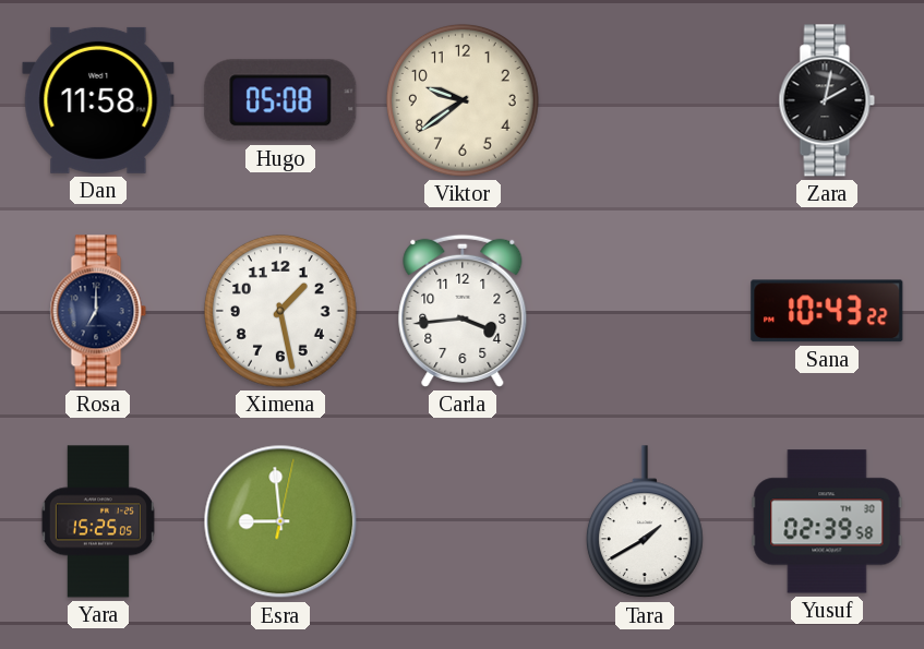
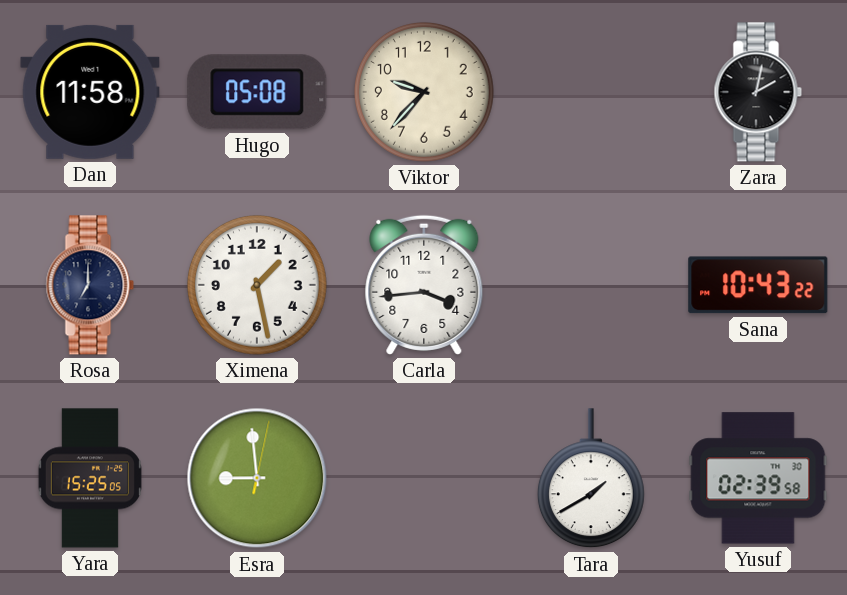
Viktor: 9:39 -> 9:37 (424, 92)
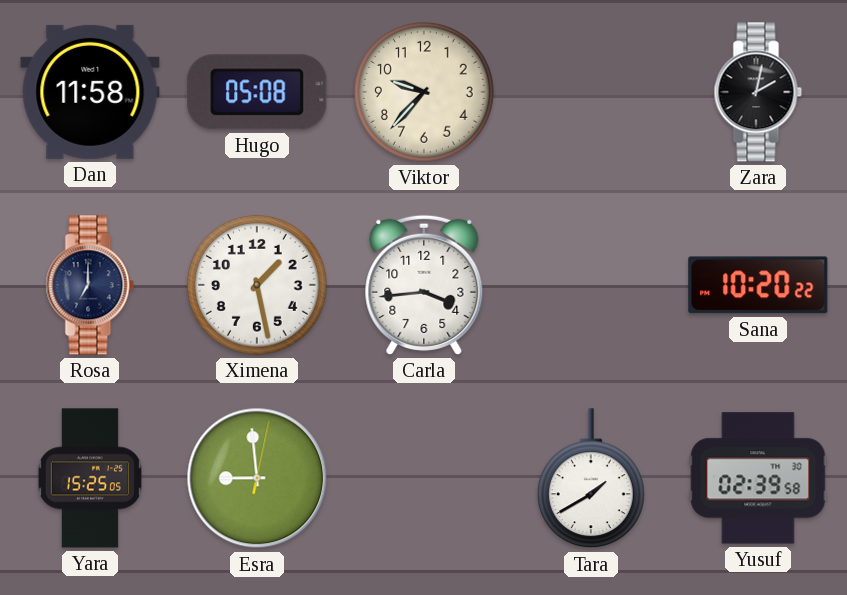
Sana: 10:43 -> 10:20 (758, 285)
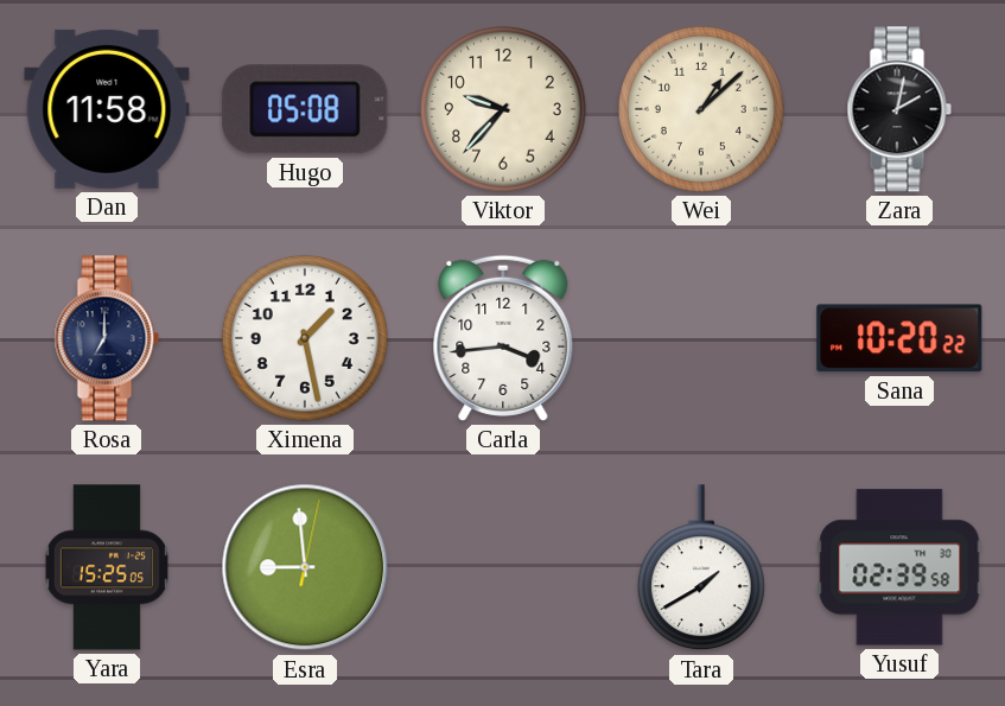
Wei: none -> 1:08 (701, 109)
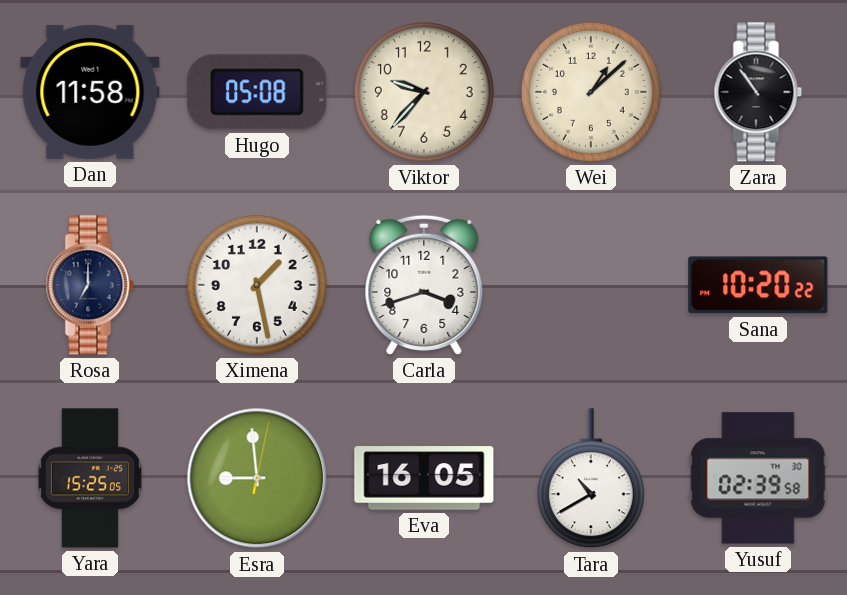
Zara: 2:02 -> 10:54 (758, 92)
Carla: 3:44 -> 3:42 (424, 285)
Eva: none -> 16:05 (424, 478)
Tara: 1:40 -> 10:40 (591, 479)
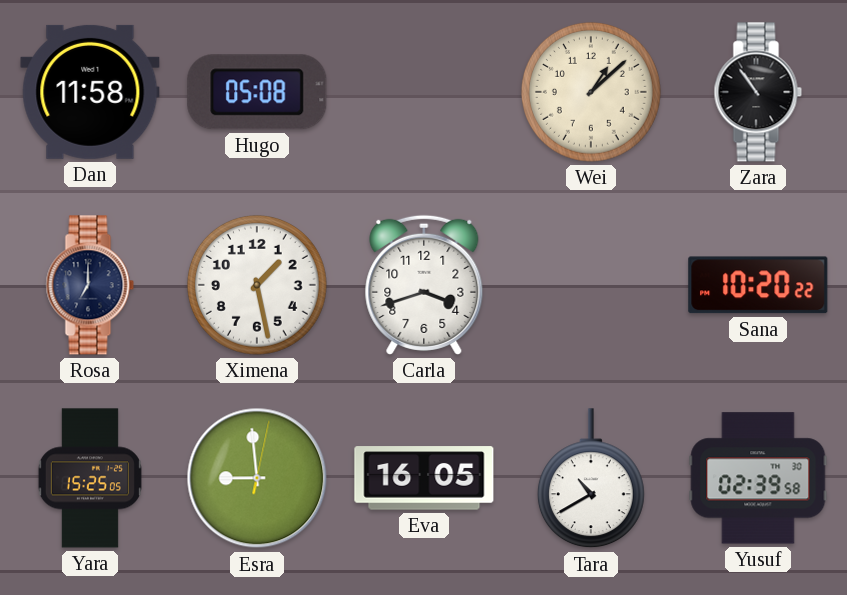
Viktor: 9:37 -> none (424, 92)
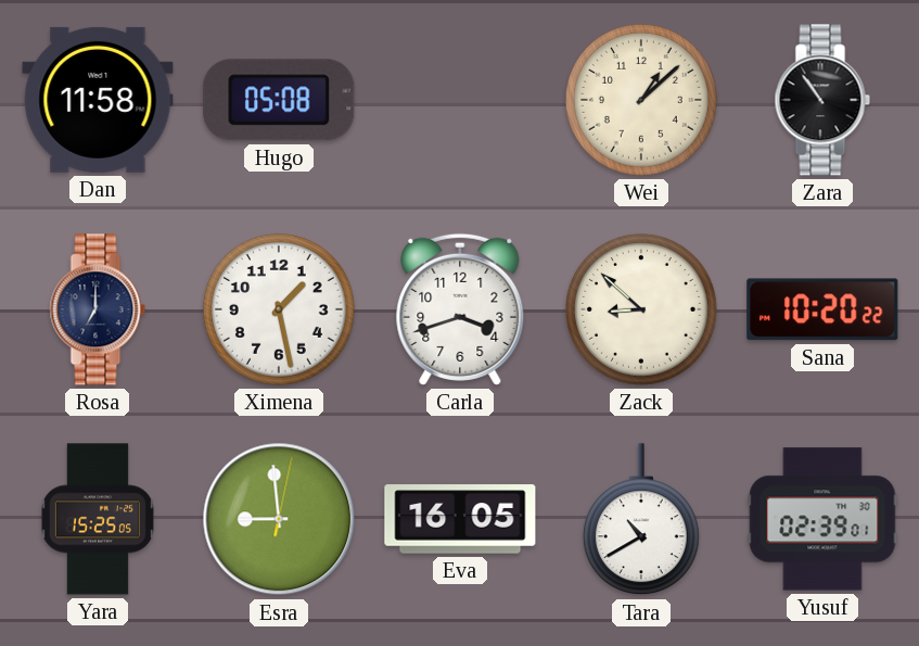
Zack: none -> 8:52 (641, 309)
Yusuf: 02:39:58 -> 02:39:01 (822, 519)
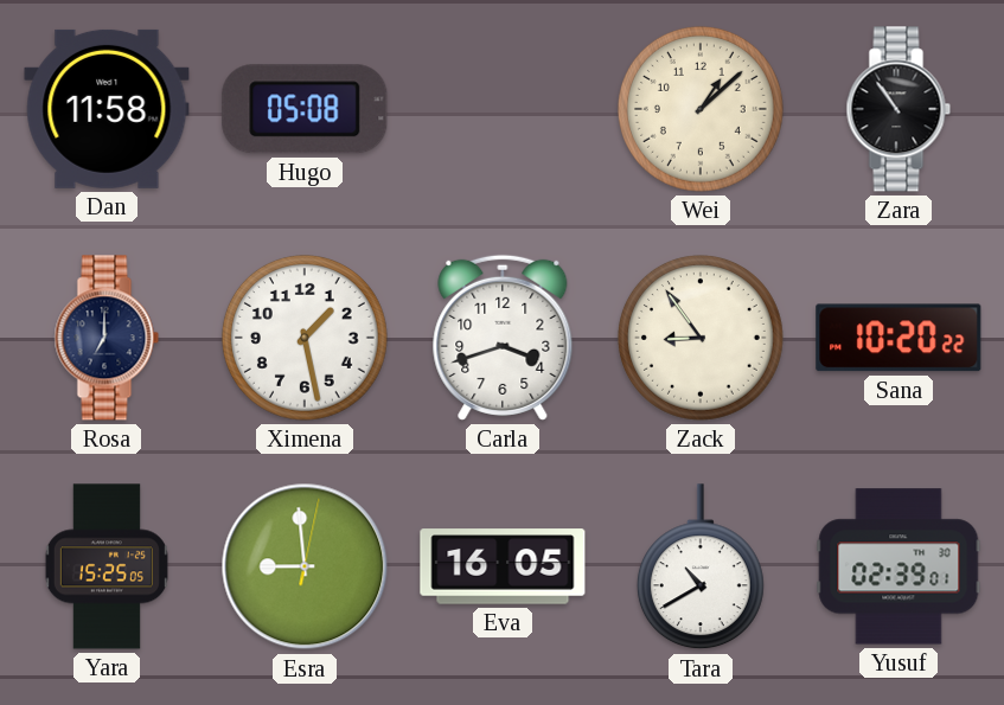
Zack: 8:52 -> 8:54 (701, 338)
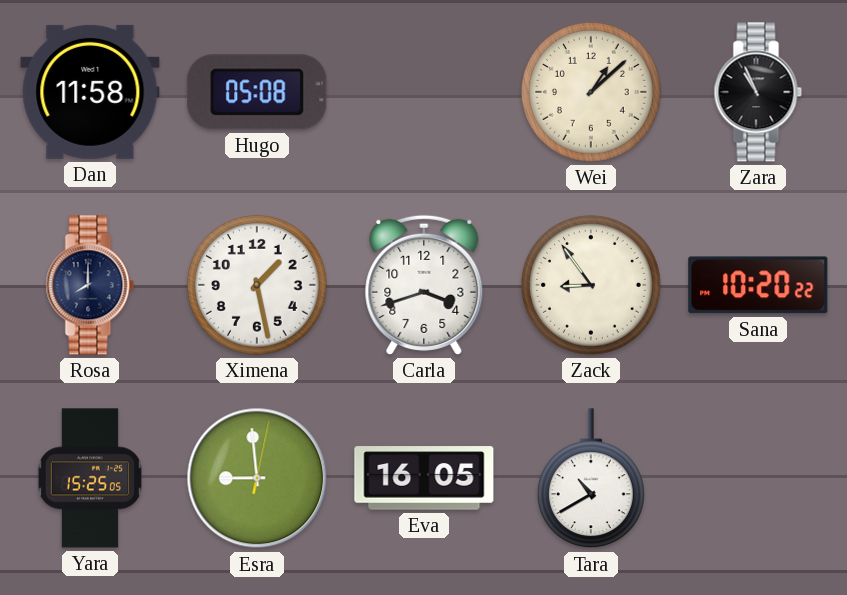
Zara: 10:54 -> 10:56 (758, 92)
Rosa: 7:00 -> 8:00 (90, 285)
Yusuf: 02:39 -> none (899, 566)
